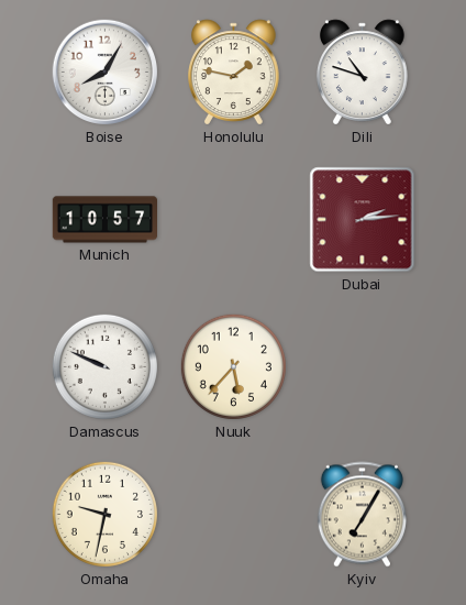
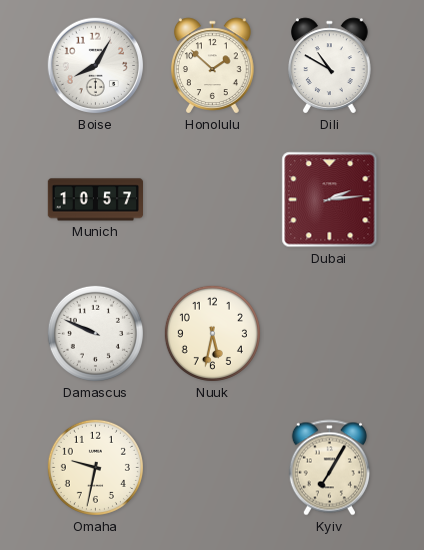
Honolulu: 1:47 -> 1:52 (213, 66)
Dili: 10:48 -> 10:50 (330, 66)
Nuuk: 5:37 -> 5:32 (212, 333)
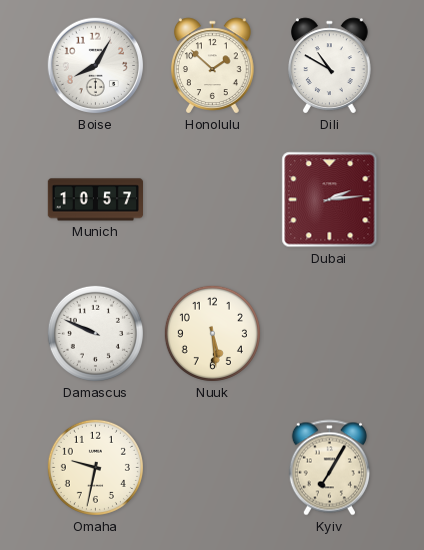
Nuuk: 5:32 -> 5:29 (212, 333)
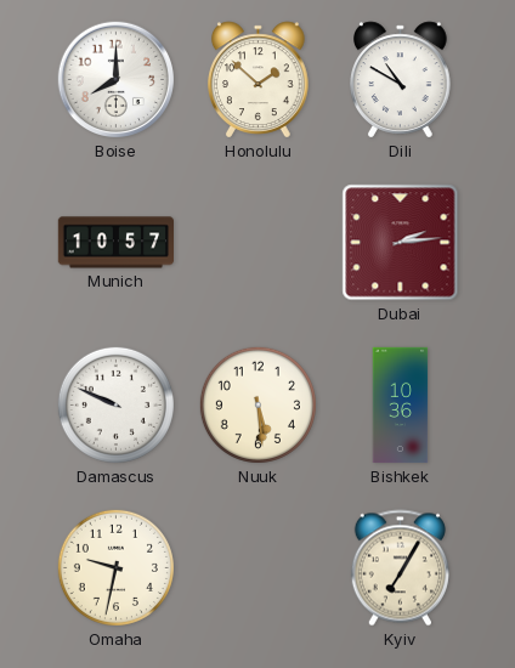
Boise: 8:05 -> 8:00 (117, 80)
Bishkek: none -> 10:36 (401, 406)
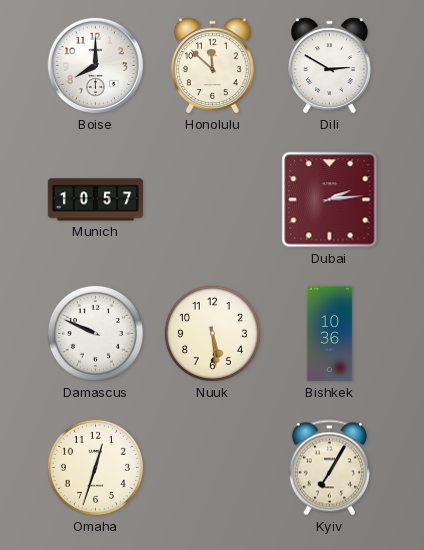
Honolulu: 1:52 -> 11:52 (213, 66)
Dili: 10:50 -> 2:50 (330, 66)
Omaha: 9:32 -> 12:33 (95, 467)
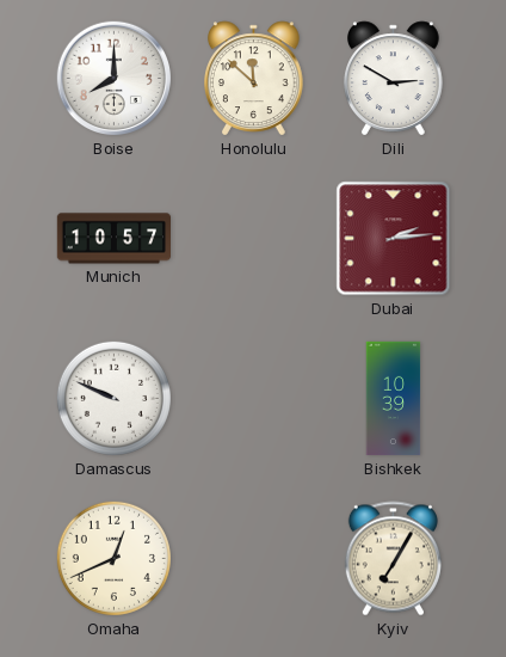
Nuuk: 5:29 -> none (212, 333)
Bishkek: 10:36 -> 10:39 (394, 399)
Omaha: 12:33 -> 12:41 (113, 558)
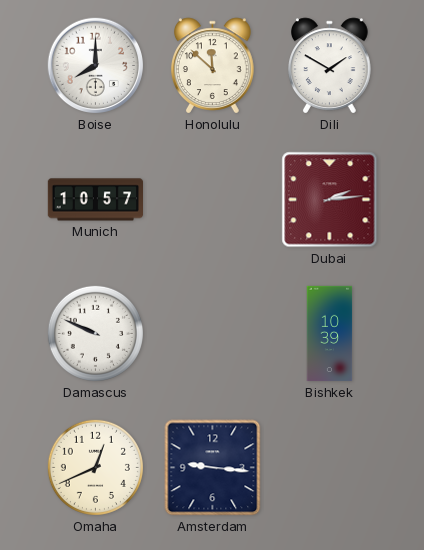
Dili: 2:50 -> 1:50 (330, 66)
Amsterdam: none -> 9:16 (213, 468)
Kyiv: 7:05 -> none (393, 559)
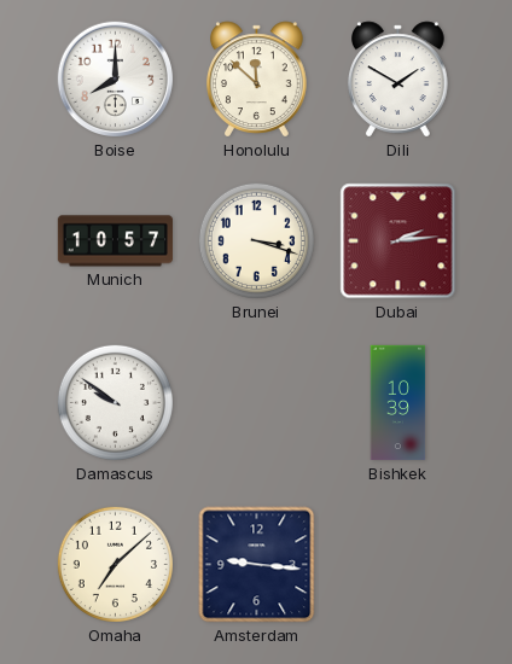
Brunei: none -> 3:18 (256, 240)
Damascus: 9:49 -> 9:51 (115, 402)
Omaha: 12:41 -> 7:08 (115, 564)
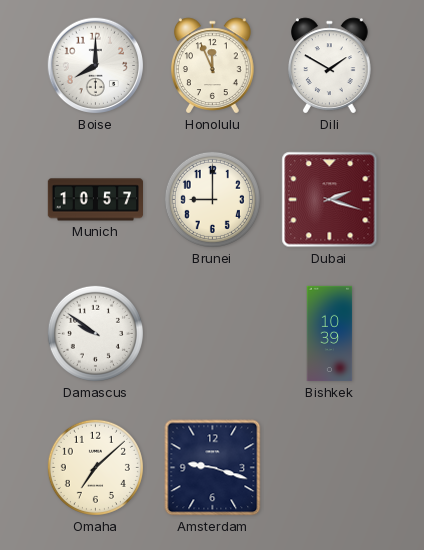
Honolulu: 11:52 -> 11:56 (213, 66)
Brunei: 3:18 -> 9:00 (212, 199)
Dubai: 2:14 -> 2:18 (330, 200)
Amsterdam: 9:16 -> 9:18 (213, 468)
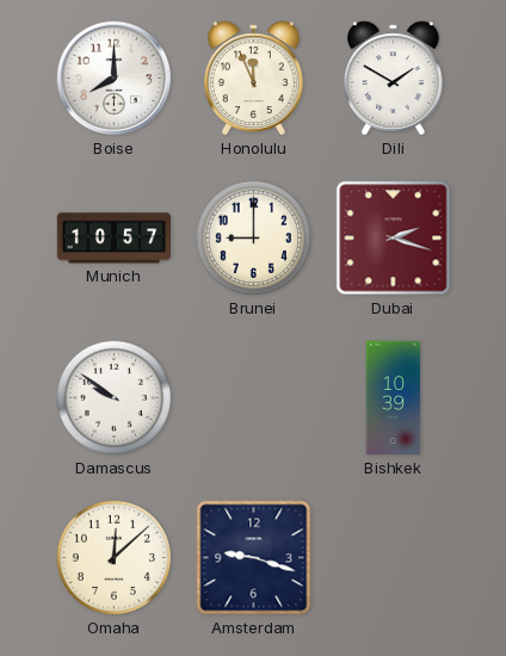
Omaha: 7:08 -> 12:08 (113, 557)
